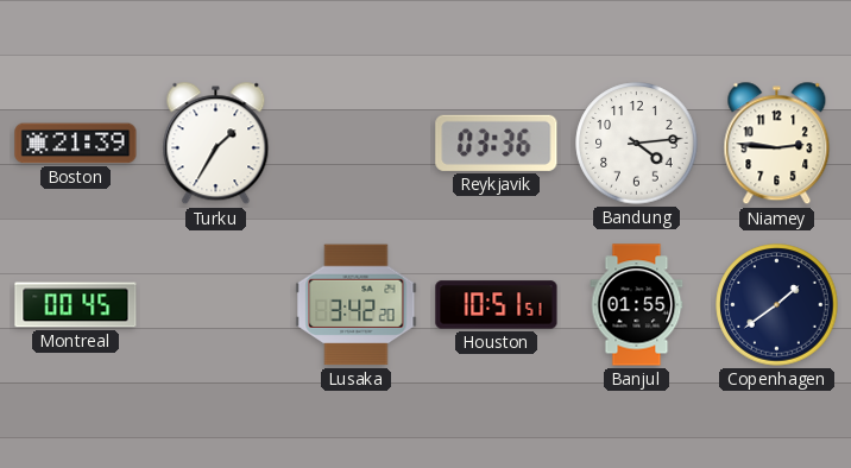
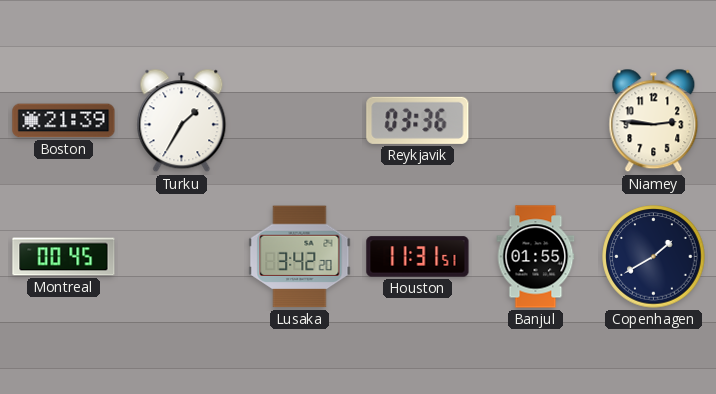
Bandung: 4:14 -> none (637, 144)
Houston: 10:51 -> 11:31 (418, 257)
Copenhagen: 1:39 -> 1:40 (654, 257)
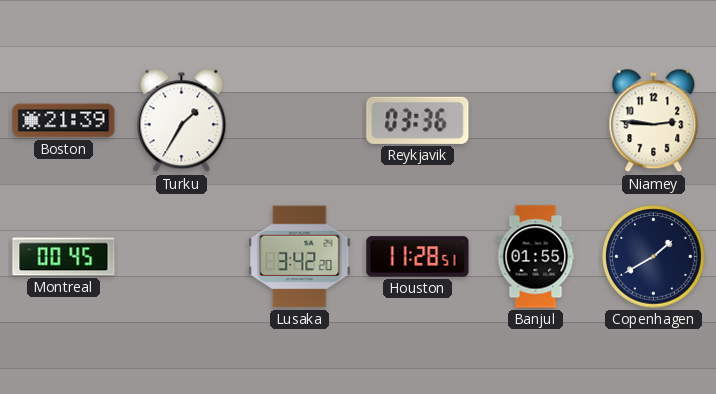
Houston: 11:31 -> 11:28 (418, 257)
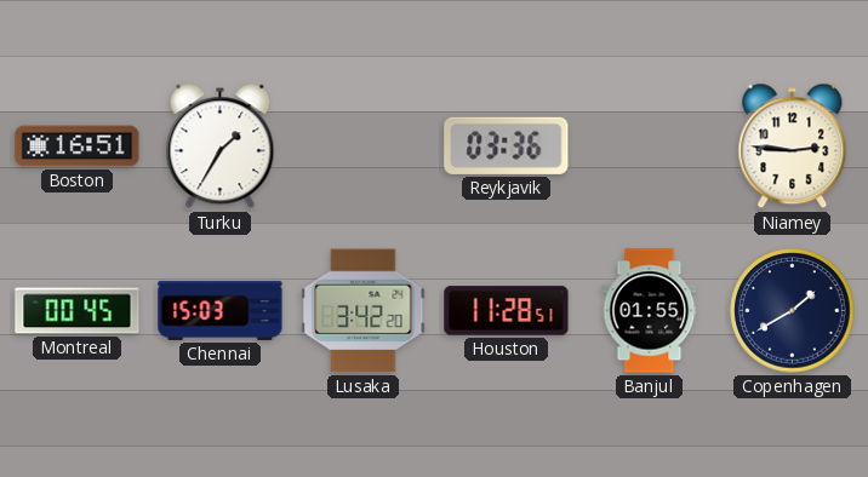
Boston: 21:39 -> 16:51 (78, 146)
Chennai: none -> 15:03 (221, 310)
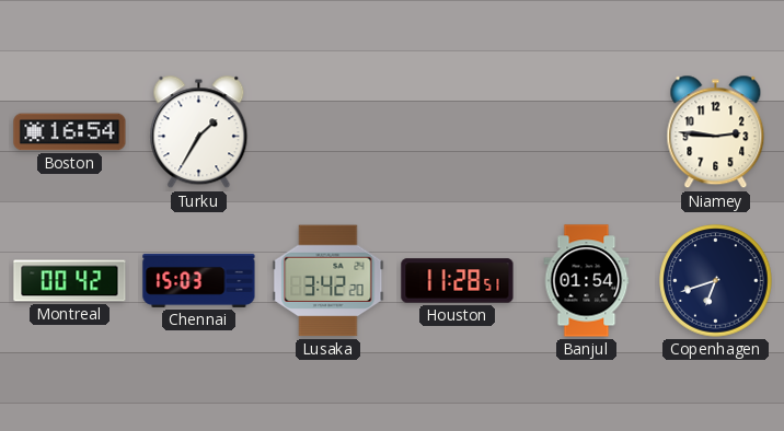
Boston: 16:51 -> 16:54 (70, 132)
Reykjavik: 03:36 -> none (507, 145)
Montreal: 00:45 -> 00:42 (70, 281)
Banjul: 01:55 -> 01:54 (587, 281)
Copenhagen: 1:40 -> 6:42 (716, 281)
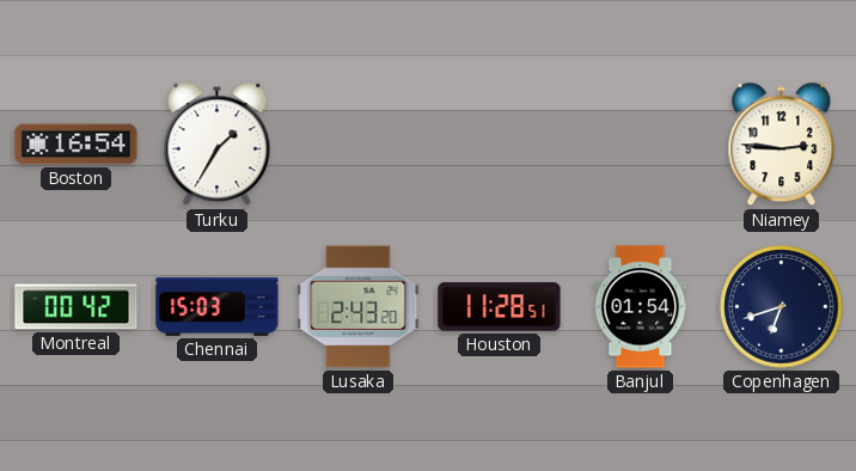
Lusaka: 3:42 -> 2:43 (359, 307)
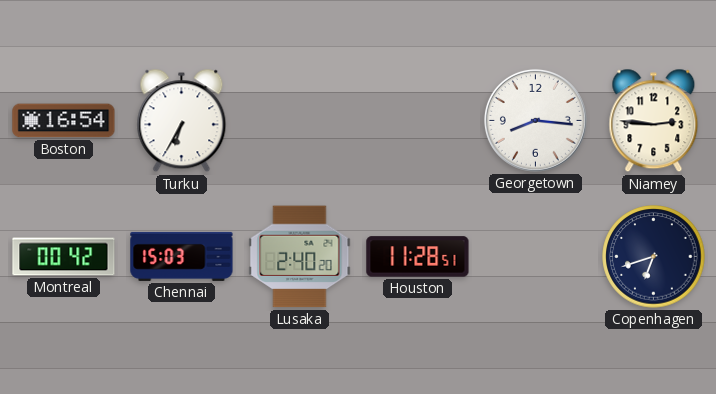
Turku: 1:35 -> 6:35 (182, 121)
Georgetown: none -> 8:16 (535, 120)
Lusaka: 2:43 -> 2:40 (300, 257)
Banjul: 01:54 -> none (641, 307)
